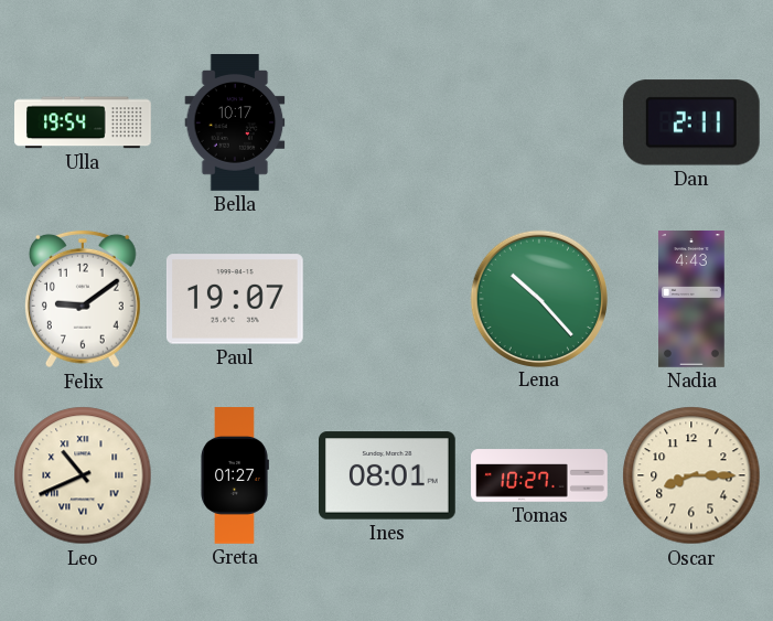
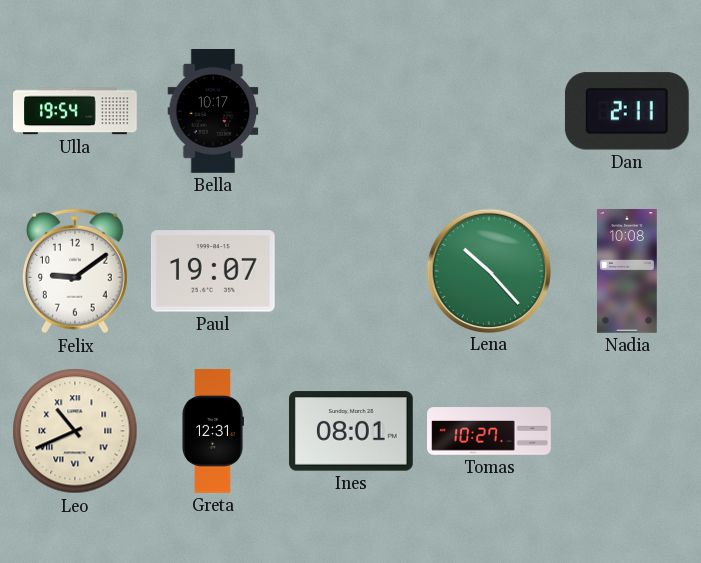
Nadia: 4:43 -> 10:08 (628, 271)
Greta: 01:27 -> 12:31 (213, 431)
Oscar: 8:15 -> none (691, 475)
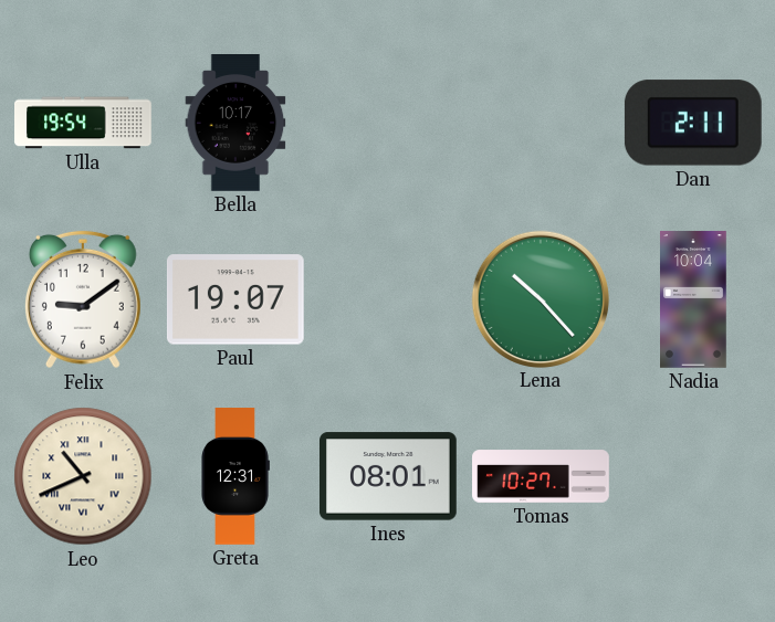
Nadia: 10:08 -> 10:04 (694, 299)
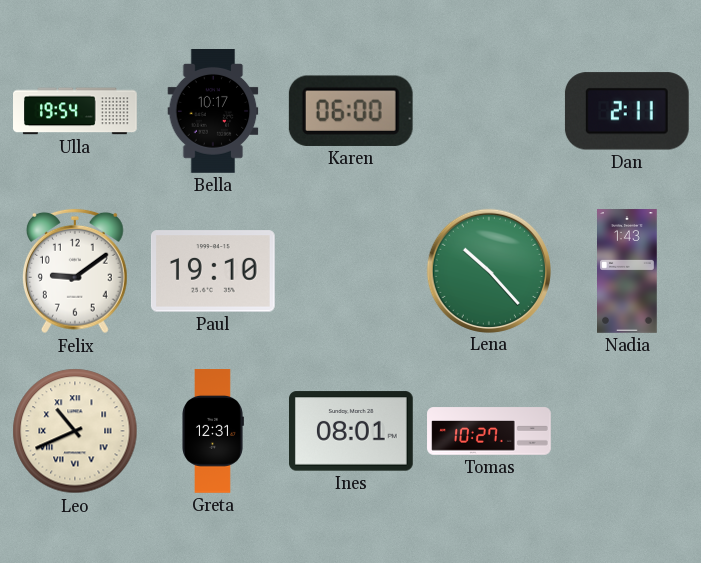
Karen: none -> 06:00 (351, 111)
Paul: 19:07 -> 19:10 (213, 271)
Nadia: 10:04 -> 1:43 (628, 271)
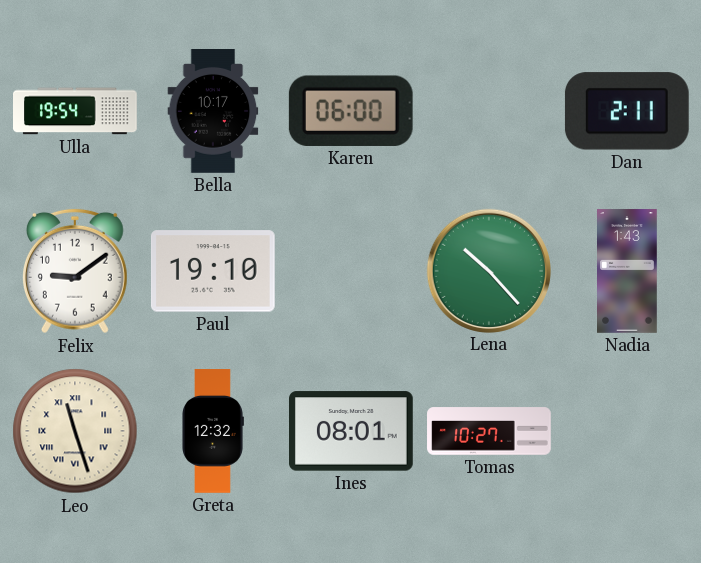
Leo: 10:41 -> 11:27 (75, 431)
Greta: 12:31 -> 12:32 (213, 431)
